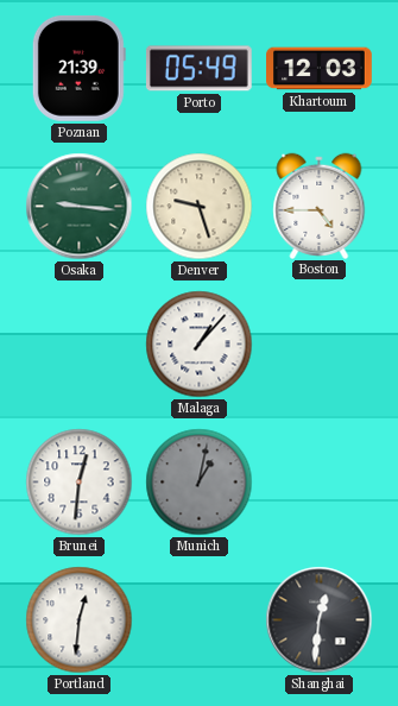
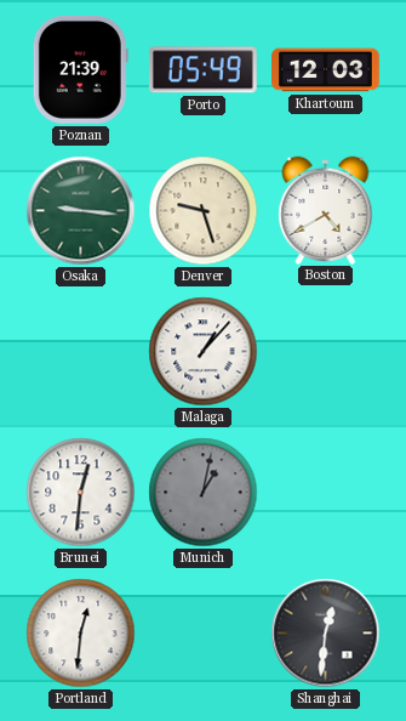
Boston: 4:45 -> 4:40 (326, 210)
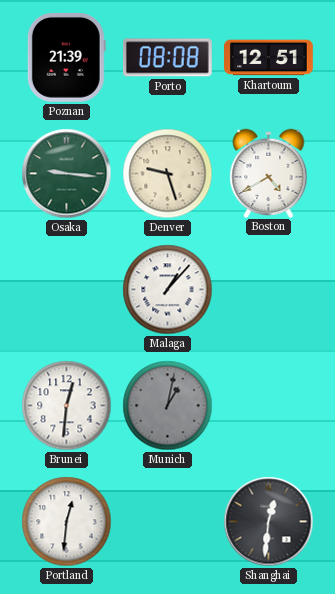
Porto: 05:49 -> 08:08 (167, 58)
Khartoum: 12:03 -> 12:51 (269, 58)
